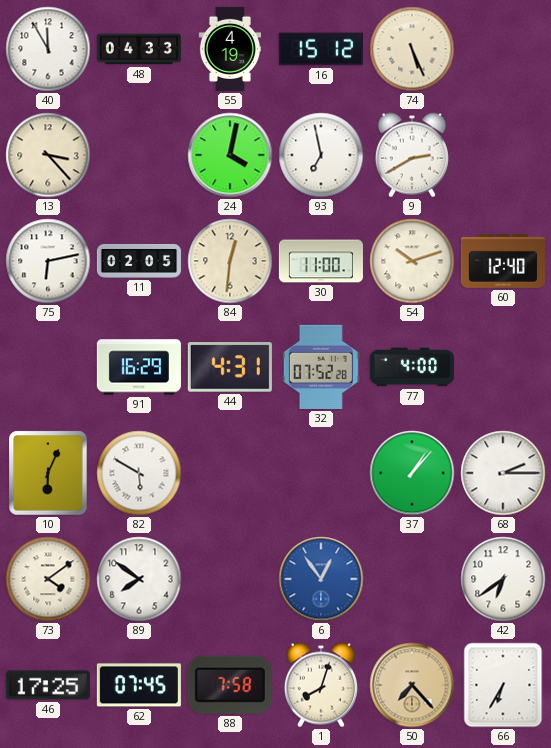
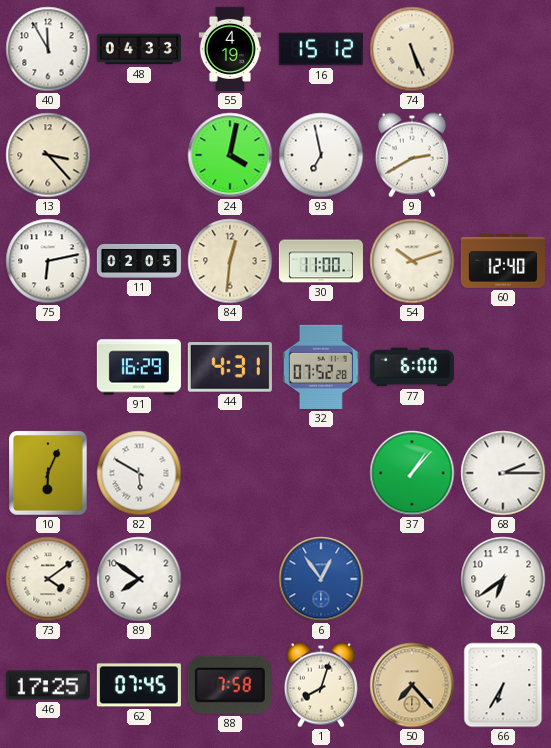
77: 4:00 -> 6:00 (412, 367)
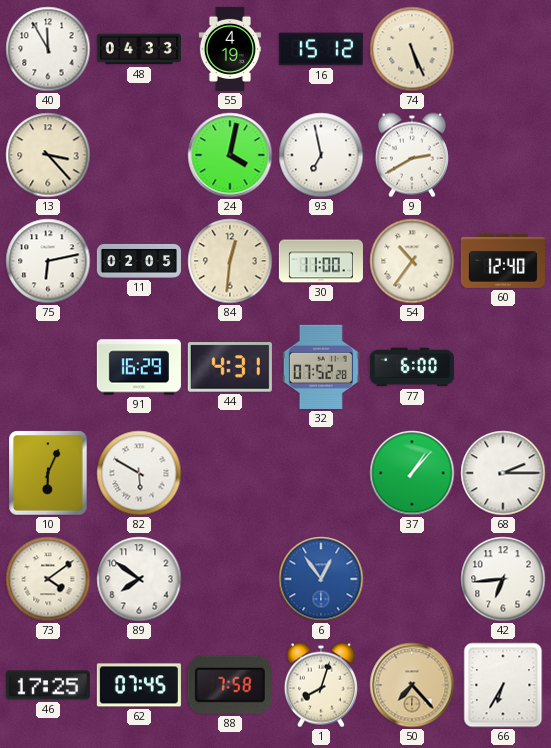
54: 10:12 -> 10:36 (412, 261)
42: 6:39 -> 6:44 (503, 579)
